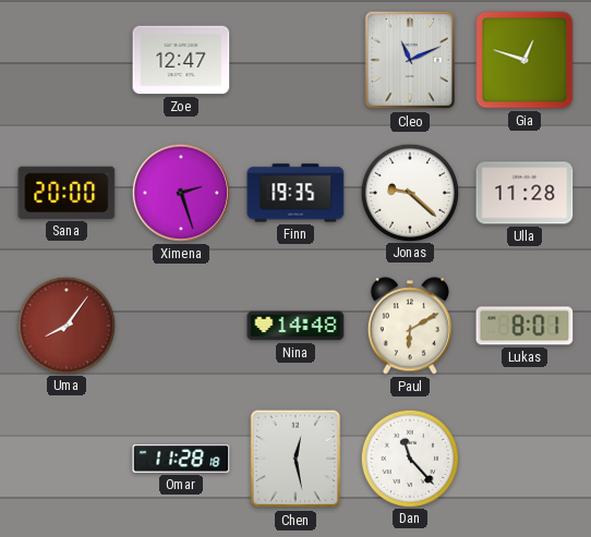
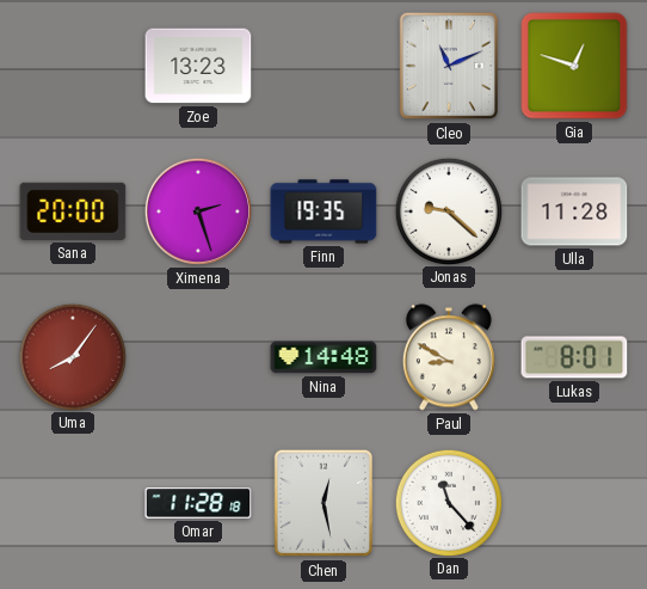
Zoe: 12:47 -> 13:23 (198, 66)
Paul: 6:10 -> 8:50 (449, 357)
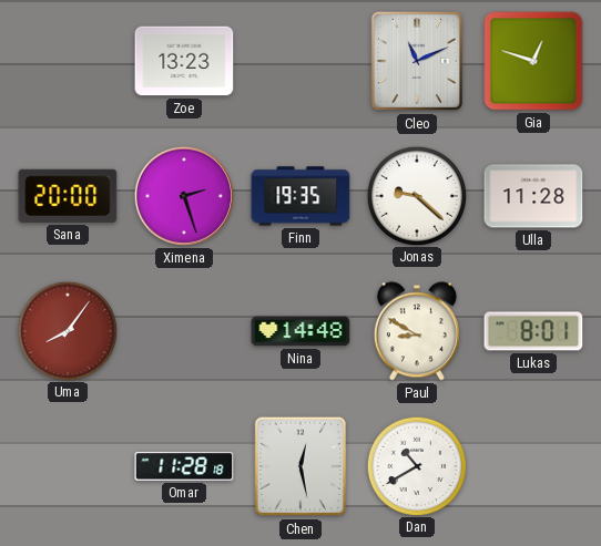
Dan: 11:23 -> 10:40 (416, 465)
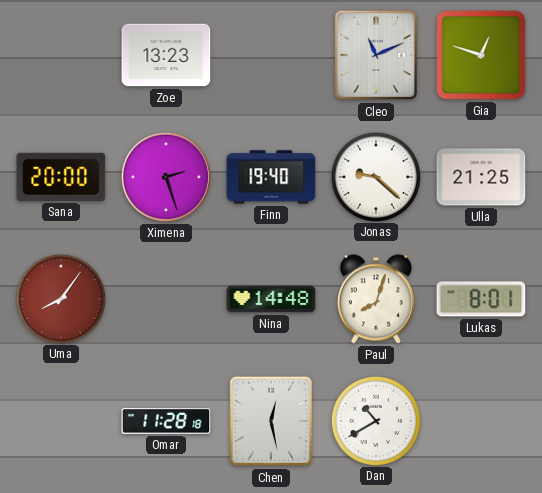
Finn: 19:35 -> 19:40 (271, 177)
Ulla: 11:28 -> 21:25 (481, 177)
Paul: 8:50 -> 8:03 (376, 299)
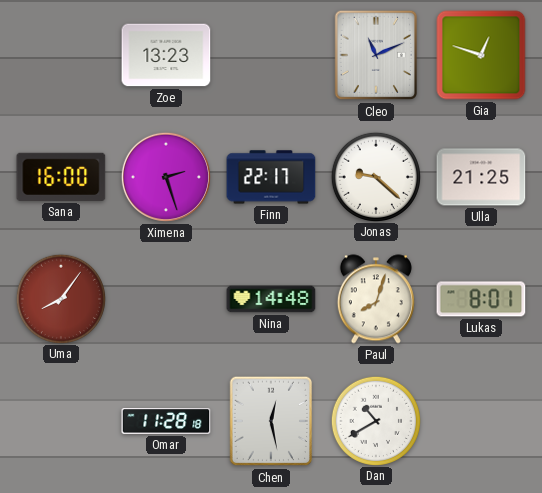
Sana: 20:00 -> 16:00 (61, 177)
Finn: 19:40 -> 22:17 (271, 177)
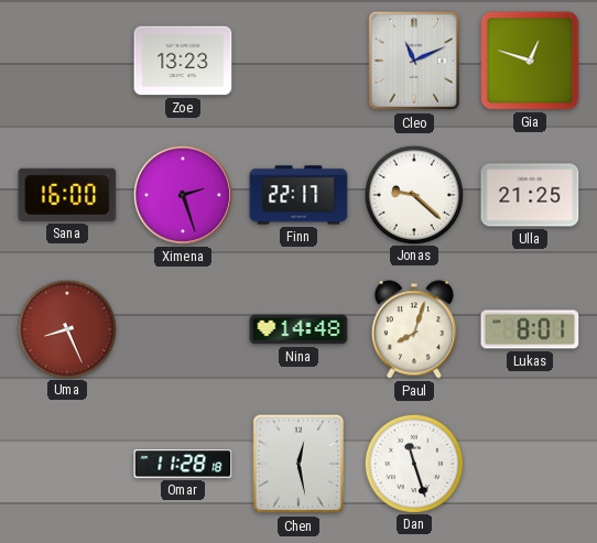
Uma: 8:06 -> 8:26 (66, 328)
Dan: 10:40 -> 11:27 (413, 463)
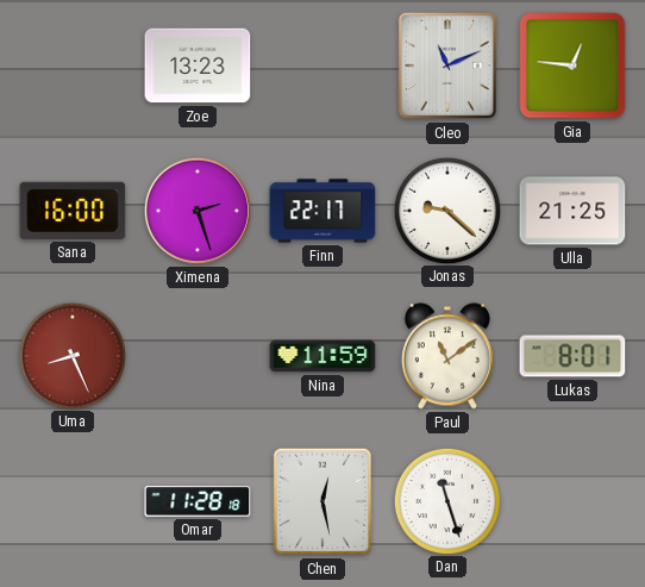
Gia: 12:48 -> 12:46 (572, 65)
Nina: 14:48 -> 11:59 (322, 356)
Paul: 8:03 -> 11:09 (447, 356)
